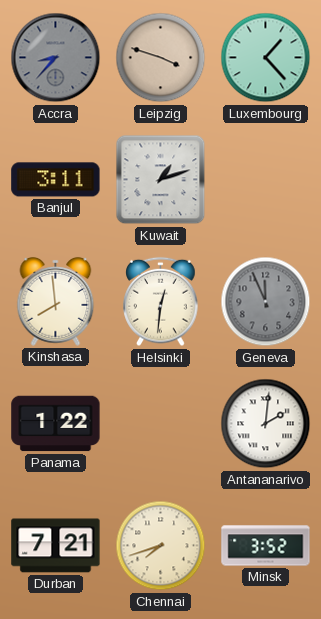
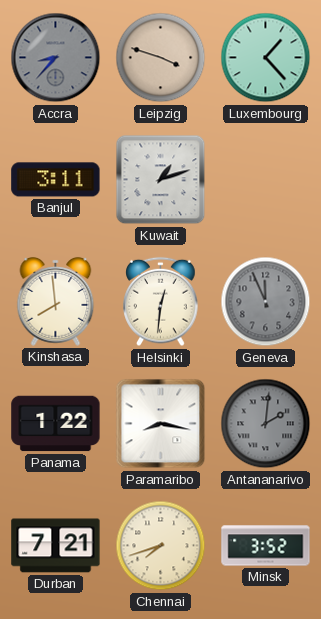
Paramaribo: none -> 8:17 (161, 424)
Antananarivo dial: white -> grey (266, 424)
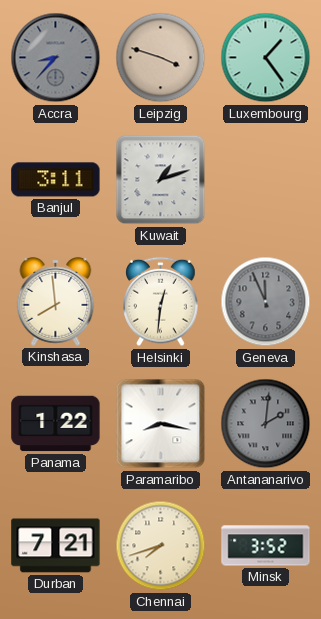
Luxembourg: 1:23 -> 1:24 (266, 58)
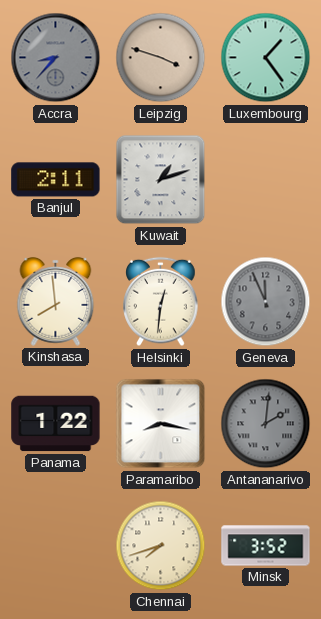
Banjul: 3:11 -> 2:11 (56, 180)
Durban: 7:21 -> none (56, 546)
